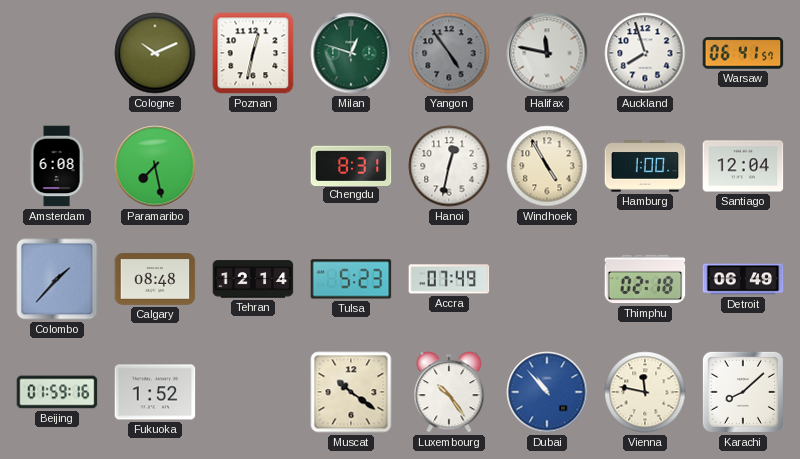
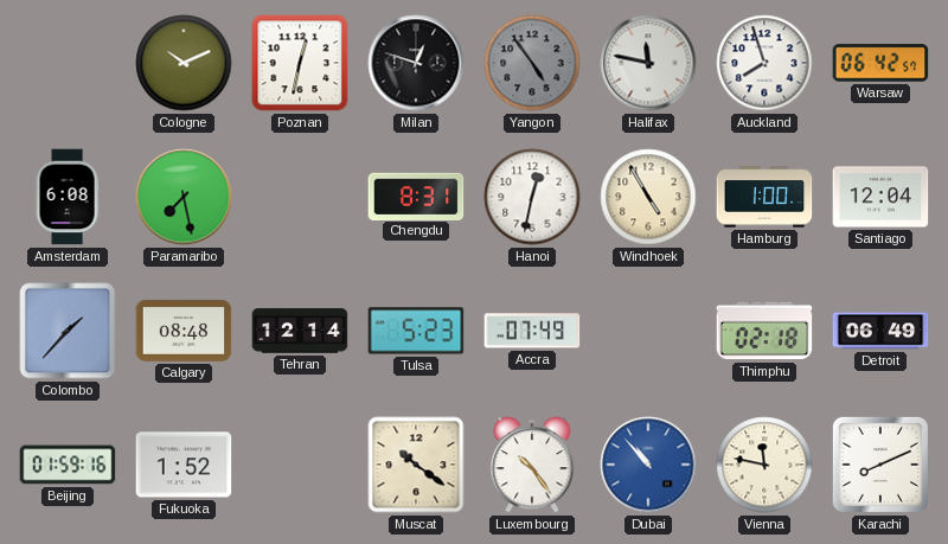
Milan dial: green -> black (416, 63)
Warsaw: 06:41 -> 06:42 (880, 63)
Karachi: 8:08 -> 8:11 (880, 465)
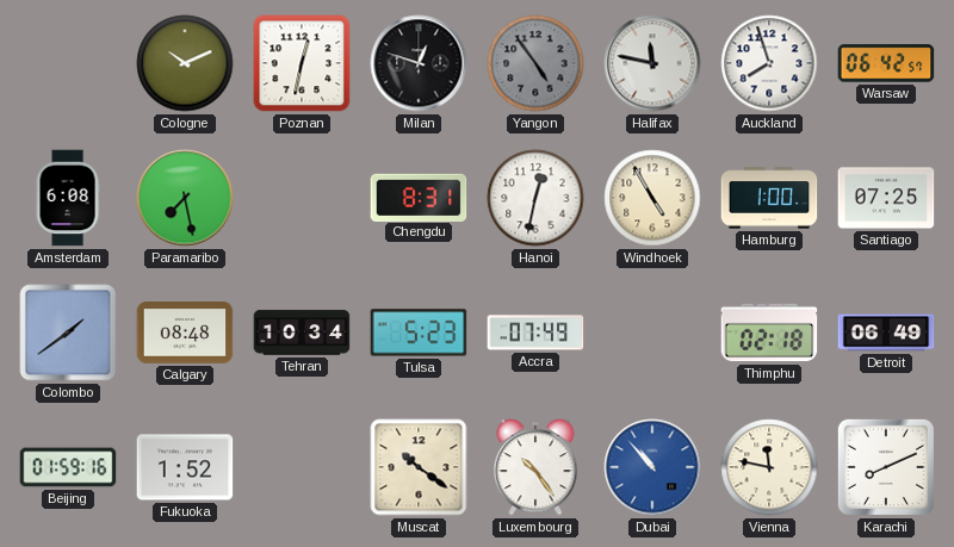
Santiago: 12:04 -> 07:25 (886, 198)
Colombo: 1:37 -> 1:39 (68, 332)
Tehran: 12:14 -> 10:34 (302, 332)
